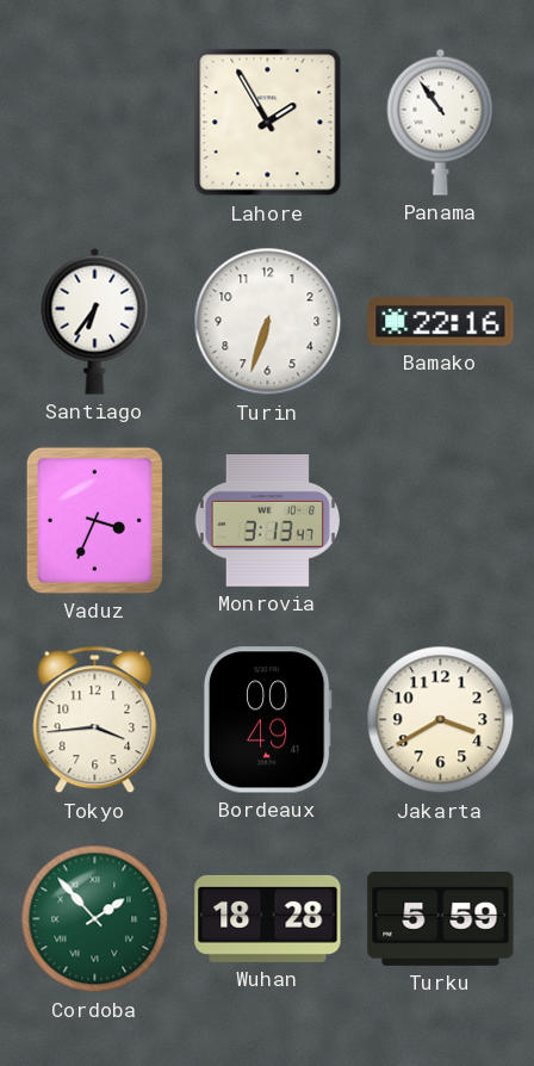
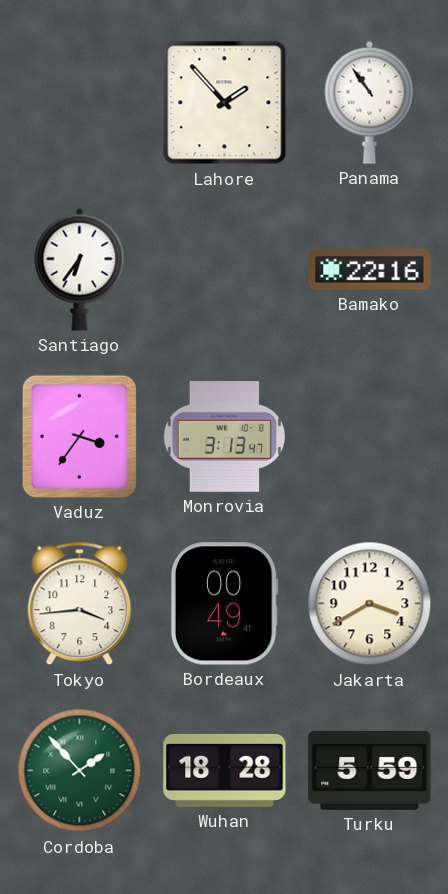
Lahore: 1:55 -> 1:53 (225, 103)
Turin: 6:33 -> none (268, 322)
Vaduz: 3:34 -> 3:36 (79, 436)
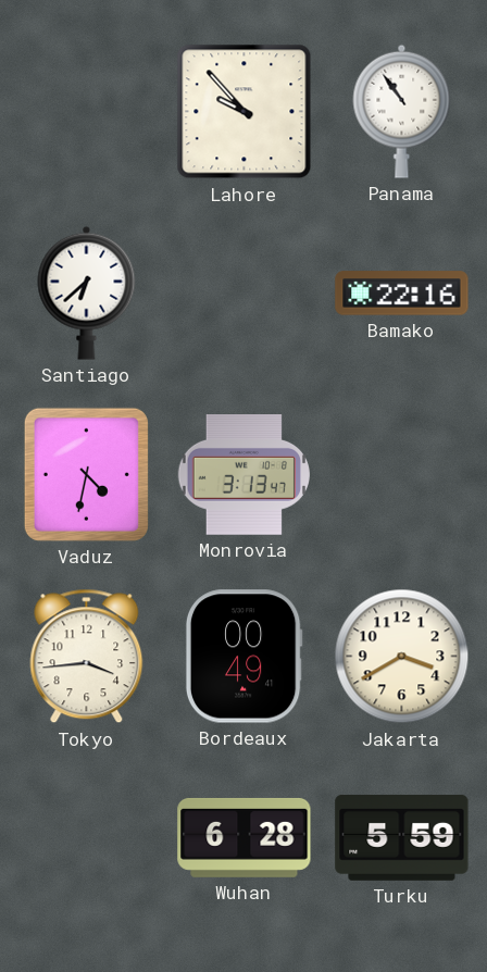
Lahore: 1:53 -> 9:53 (245, 112)
Santiago: 6:36 -> 6:38 (87, 292)
Vaduz: 3:36 -> 4:32 (86, 474)
Cordoba: 1:53 -> none (80, 771)
Wuhan: 18:28 -> 6:28 (245, 837)
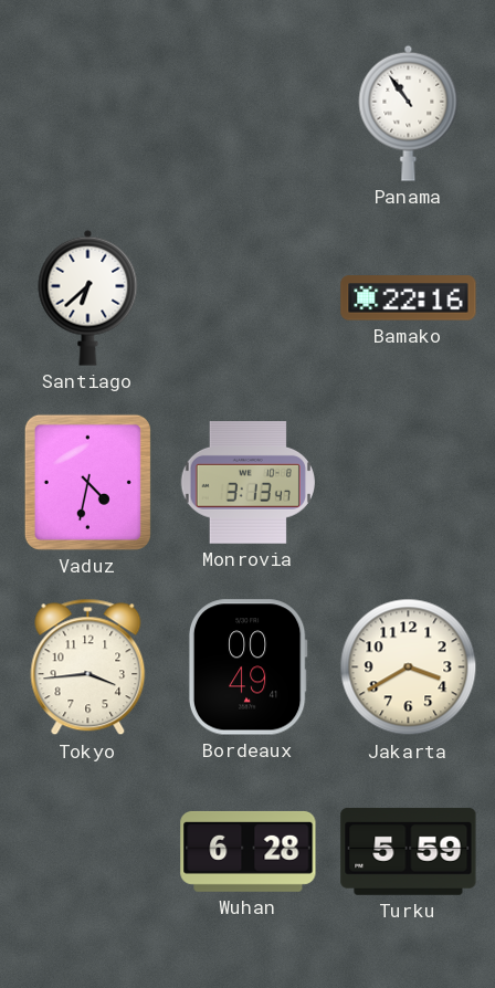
Lahore: 9:53 -> none (245, 112)
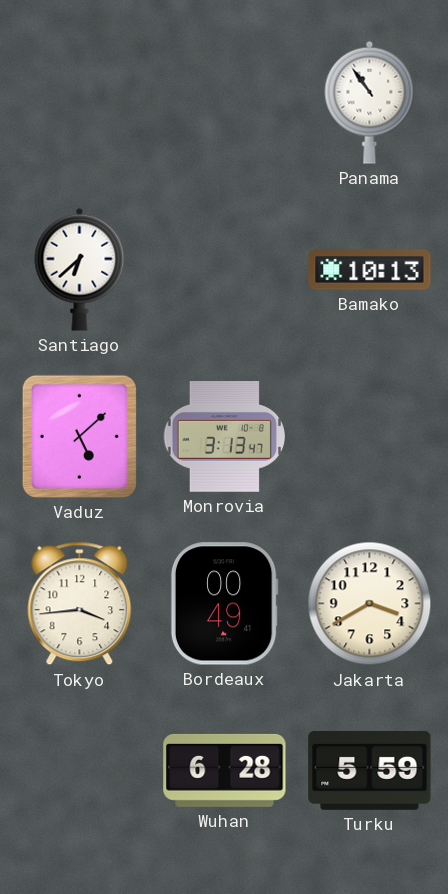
Bamako: 22:16 -> 10:13 (370, 270)
Vaduz: 4:32 -> 5:08 (79, 436)
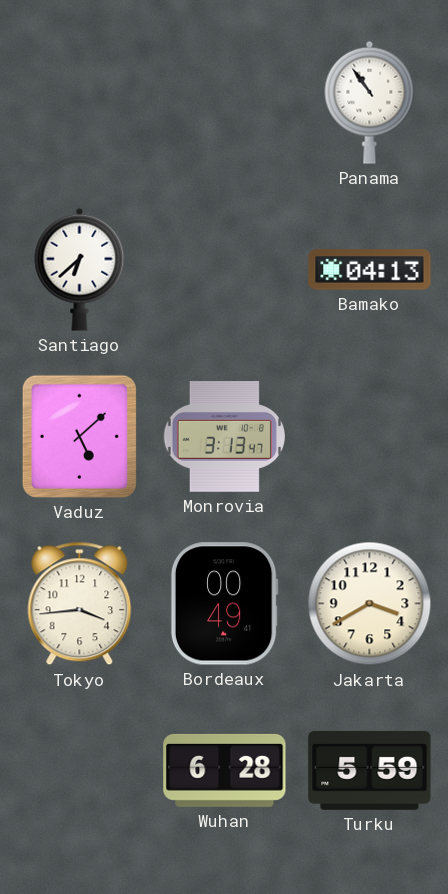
Bamako: 10:13 -> 04:13 (370, 270)
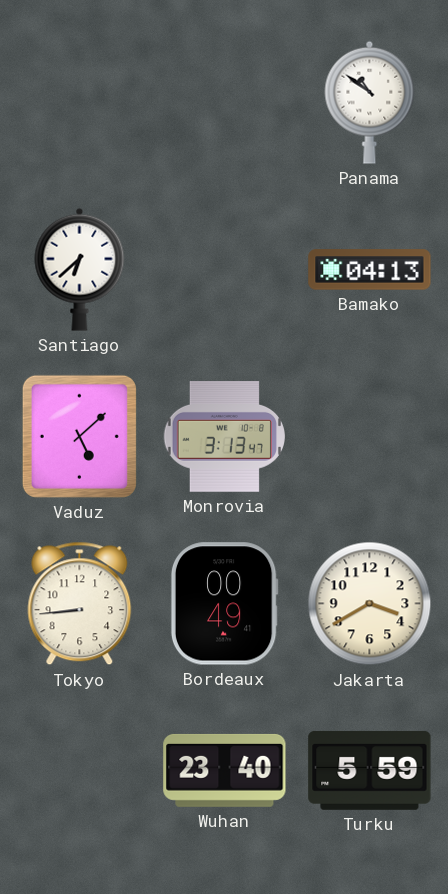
Panama: 10:54 -> 10:51 (370, 102)
Tokyo: 3:44 -> 8:44 (80, 604)
Wuhan: 6:28 -> 23:40 (225, 770)
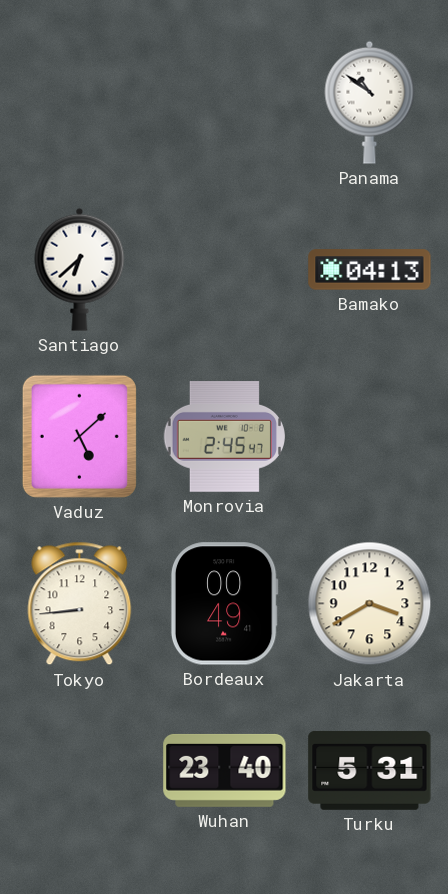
Monrovia: 3:13 -> 2:45 (224, 437)
Turku: 5:59 -> 5:31 (370, 770)
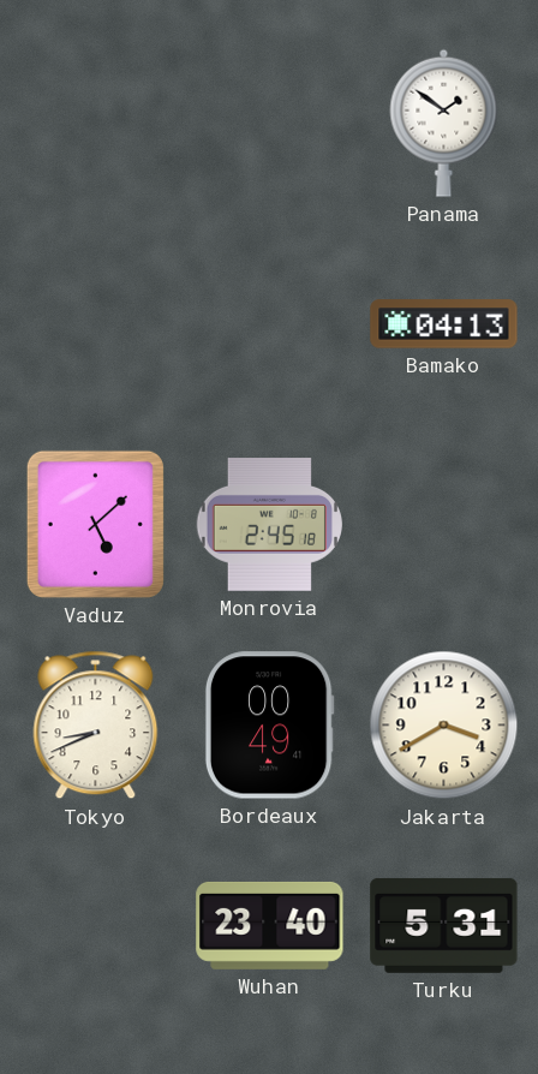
Panama: 10:51 -> 1:51 (444, 123)
Santiago: 6:38 -> none (80, 269)
Monrovia: 2:45:47 -> 2:45:18 (269, 525)
Tokyo: 8:44 -> 8:41 (96, 726)
